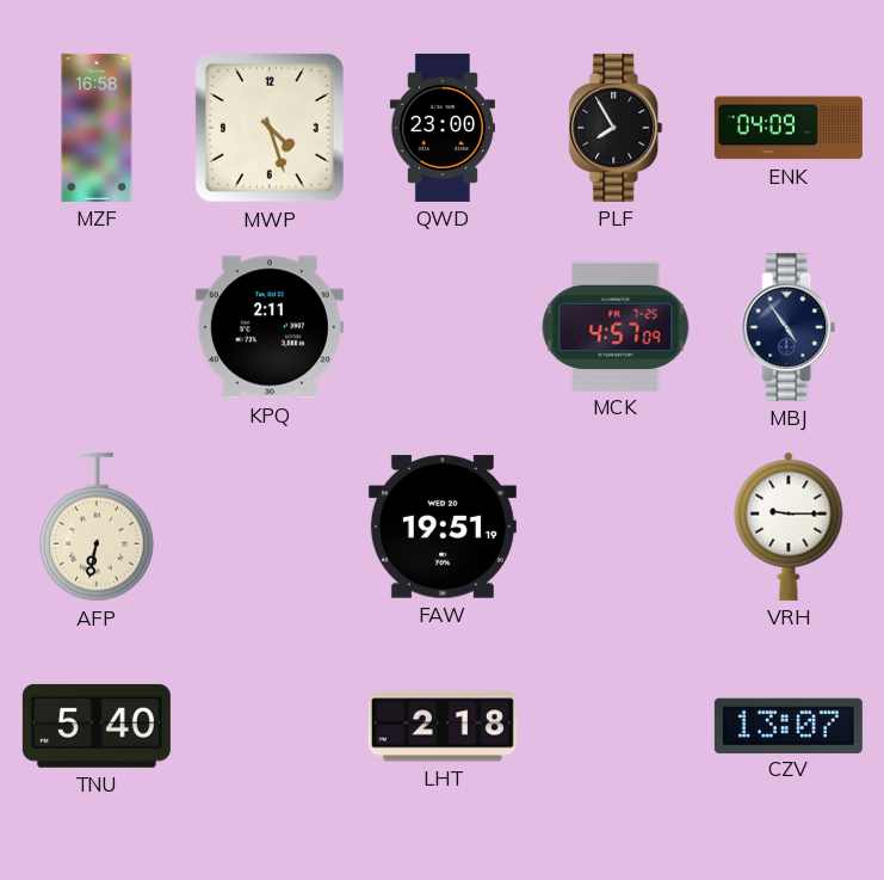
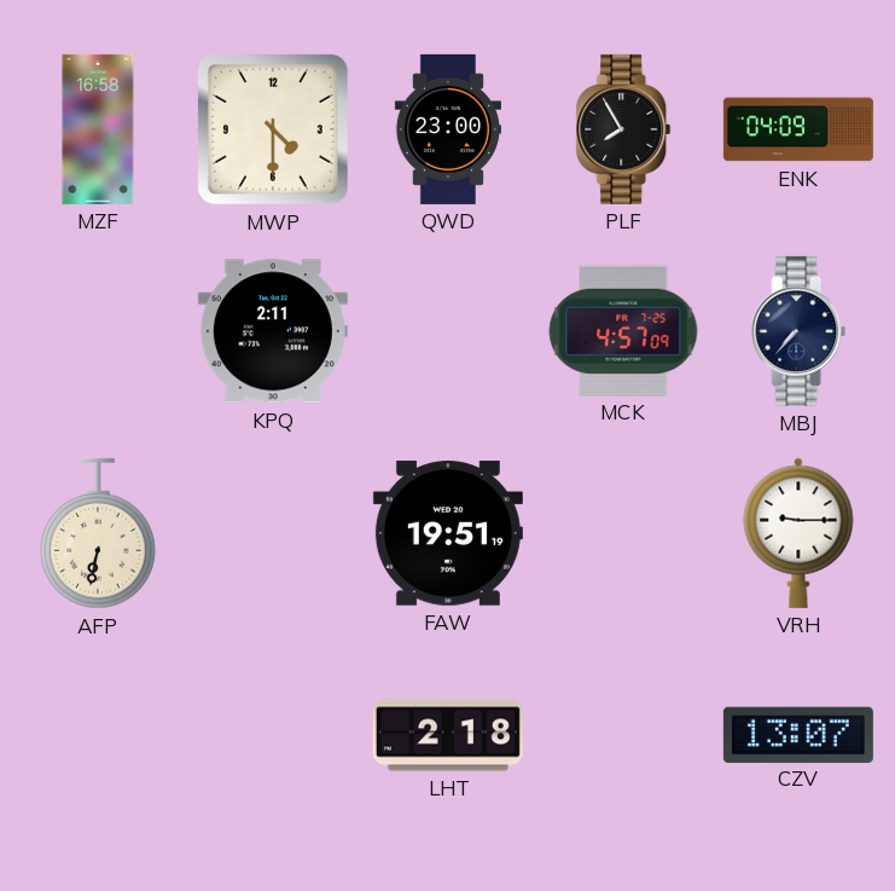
MWP: 4:27 -> 4:30 (273, 129)
MBJ: 4:54 -> 7:37 (798, 331)
TNU: 5:40 -> none (97, 726)
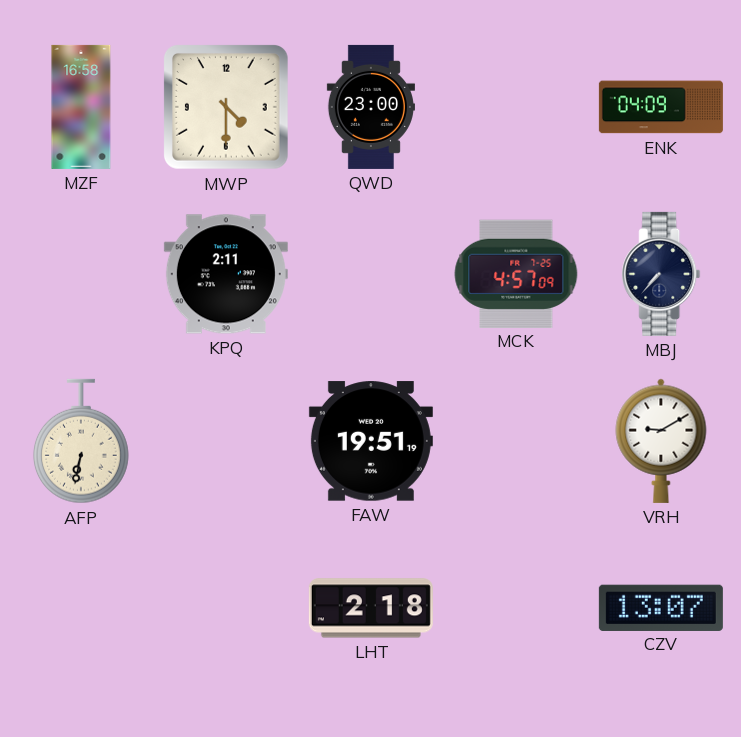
PLF: 7:55 -> none (623, 129)
VRH: 9:15 -> 9:10 (661, 441)
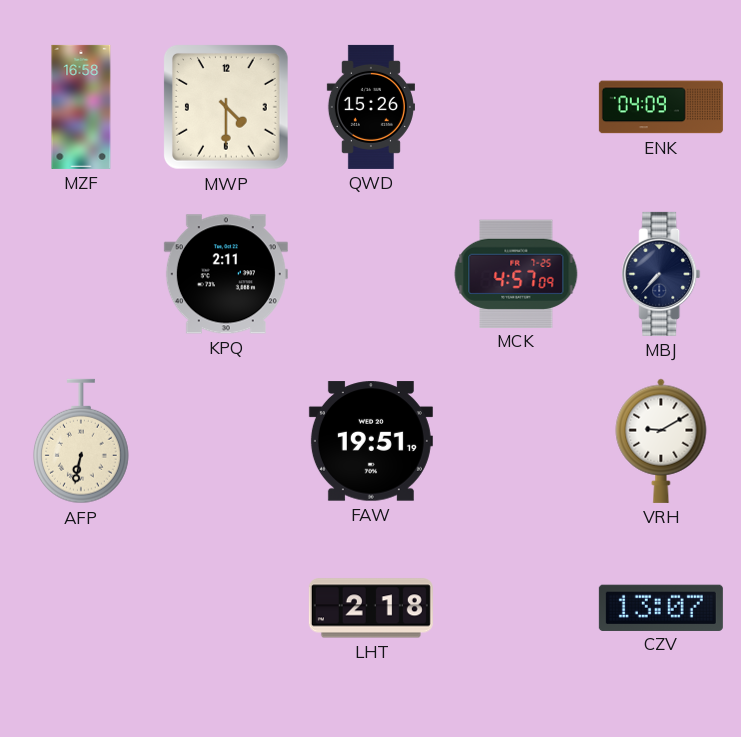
QWD: 23:00 -> 15:26 (371, 107)
